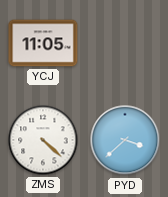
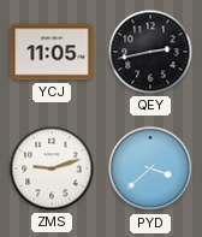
QEY: none -> 2:43 (150, 52)
ZMS: 4:22 -> 9:12 (52, 168)
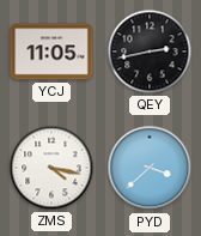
ZMS: 9:12 -> 4:17 (51, 168)
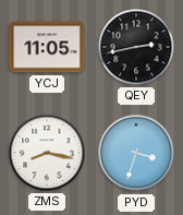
ZMS: 4:17 -> 8:17 (47, 153)
PYD: 3:38 -> 3:33 (136, 153)
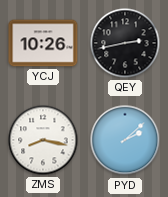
YCJ: 11:05 -> 10:26 (43, 43)
PYD: 3:33 -> 2:08 (125, 140)
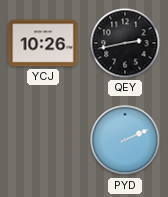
ZMS: 8:17 -> none (43, 140)
PYD: 2:08 -> 2:11 (125, 140)
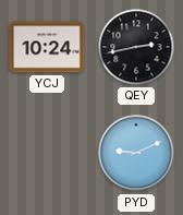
YCJ: 10:26 -> 10:24 (47, 47)
PYD: 2:11 -> 9:11 (136, 153)
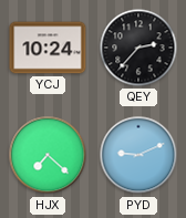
QEY: 2:43 -> 2:37 (138, 48)
HJX: none -> 7:22 (48, 155)
